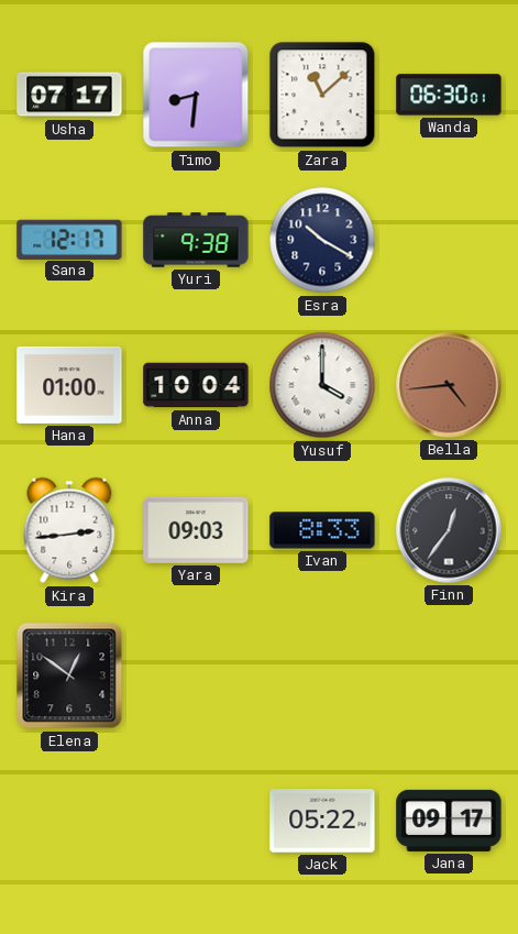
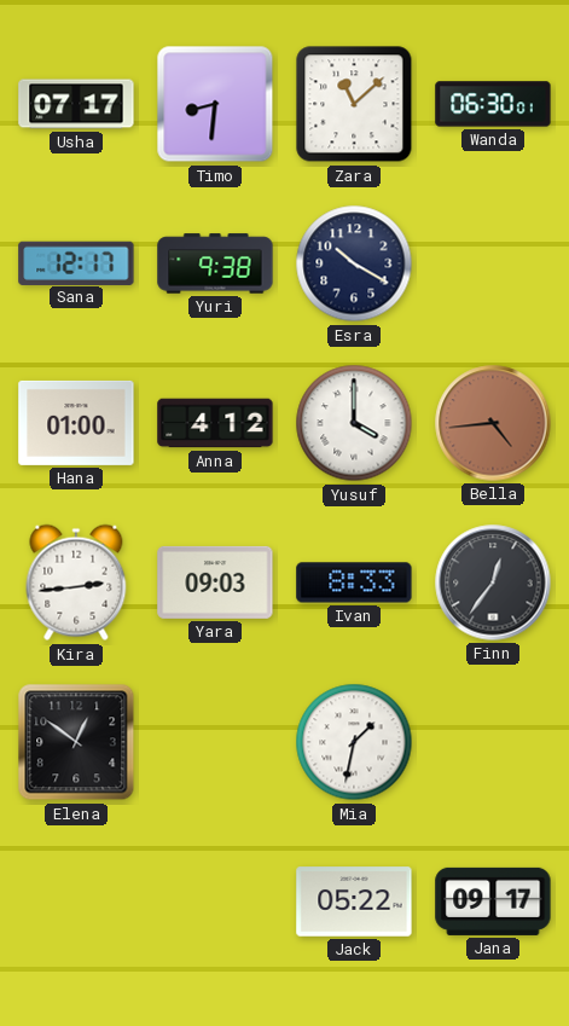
Anna: 10:04 -> 4:12 (215, 423)
Mia: none -> 1:32 (354, 742)
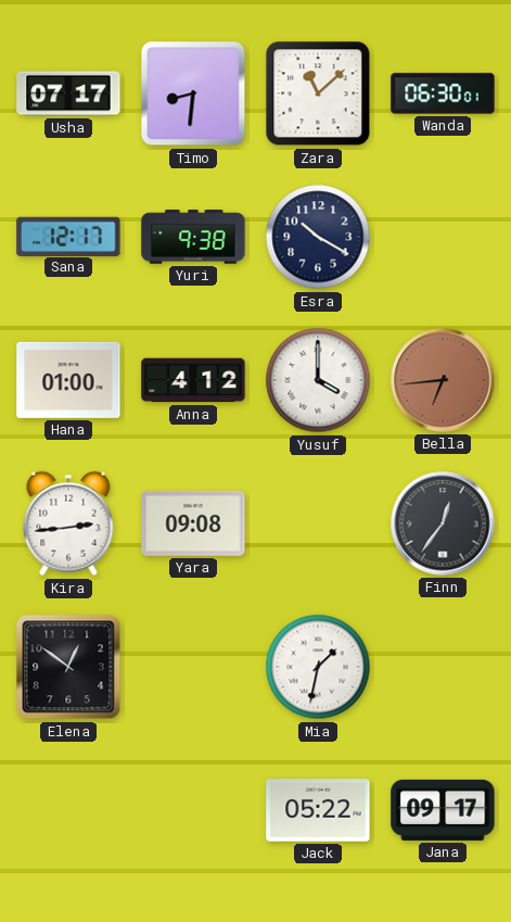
Bella: 4:44 -> 6:44 (443, 380)
Yara: 09:03 -> 09:08 (193, 523)
Ivan: 8:33 -> none (354, 582)
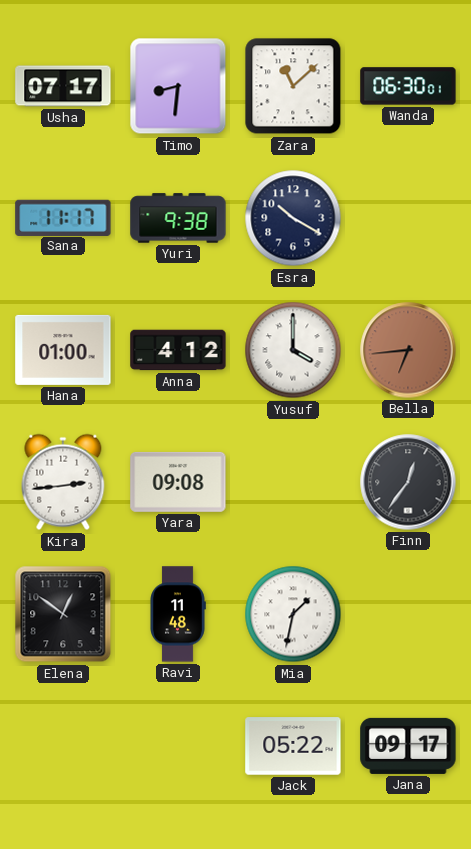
Sana: 12:17 -> 11:17 (63, 217)
Ravi: none -> 11:48 (178, 614)
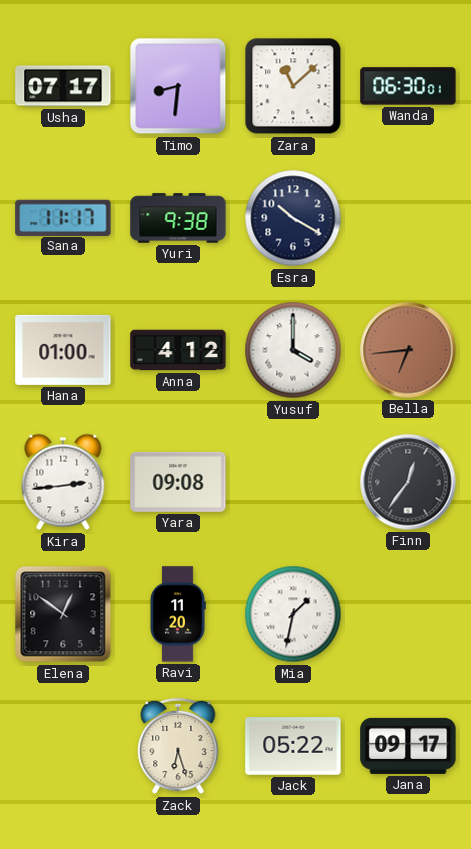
Ravi: 11:48 -> 11:20 (178, 614)
Zack: none -> 6:27 (178, 746)
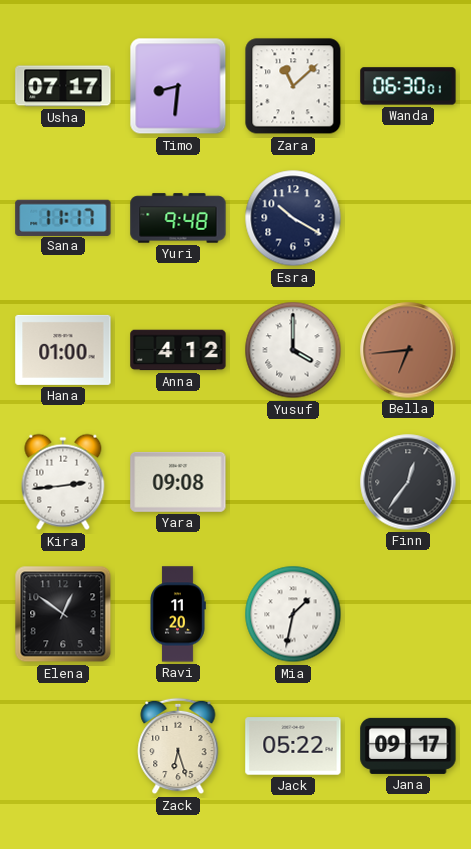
Yuri: 9:38 -> 9:48 (178, 218)
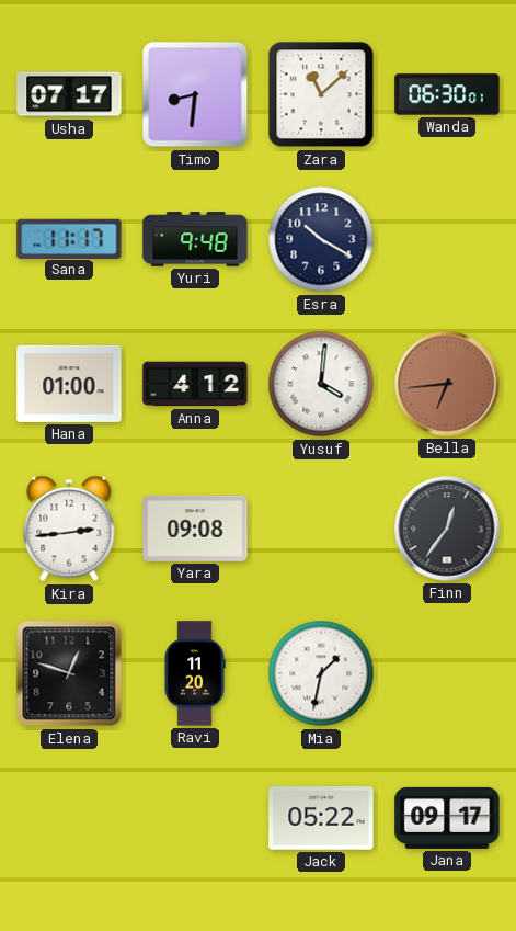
Yusuf: 4:00 -> 4:01 (321, 384)
Elena: 12:51 -> 12:48 (69, 673)
Zack: 6:27 -> none (178, 746)
